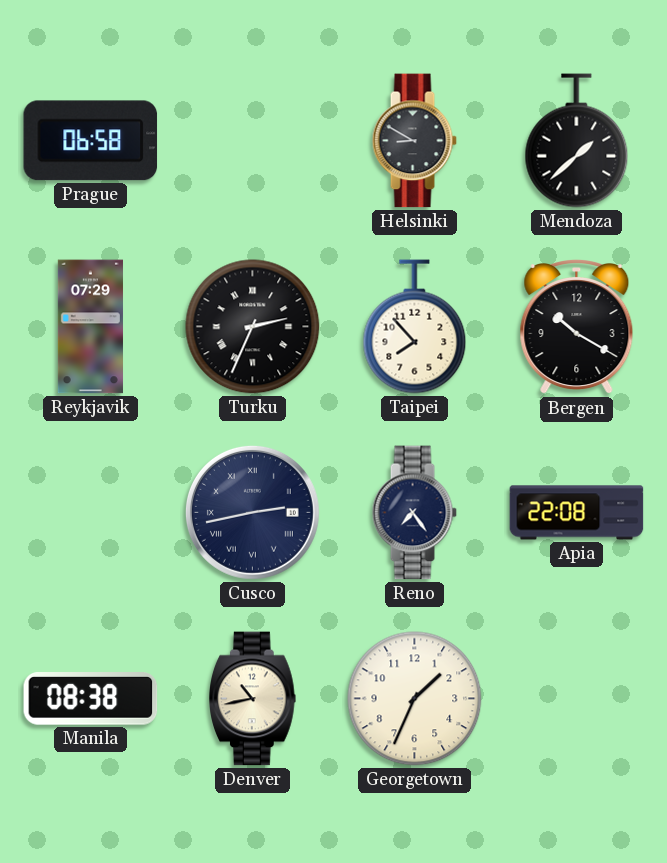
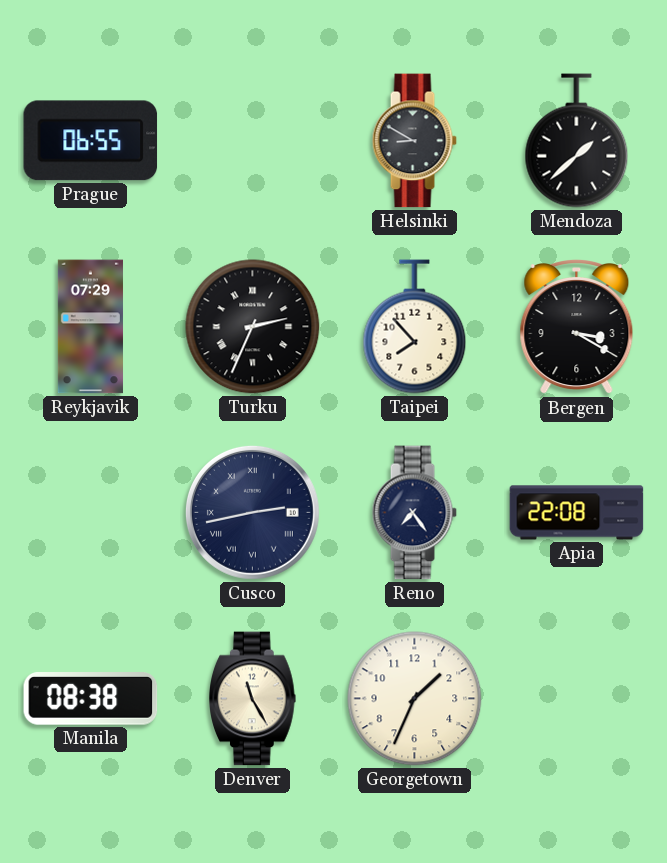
Prague: 06:58 -> 06:55 (91, 141)
Bergen: 10:20 -> 3:20 (577, 328)
Denver: 10:43 -> 11:25 (253, 699)
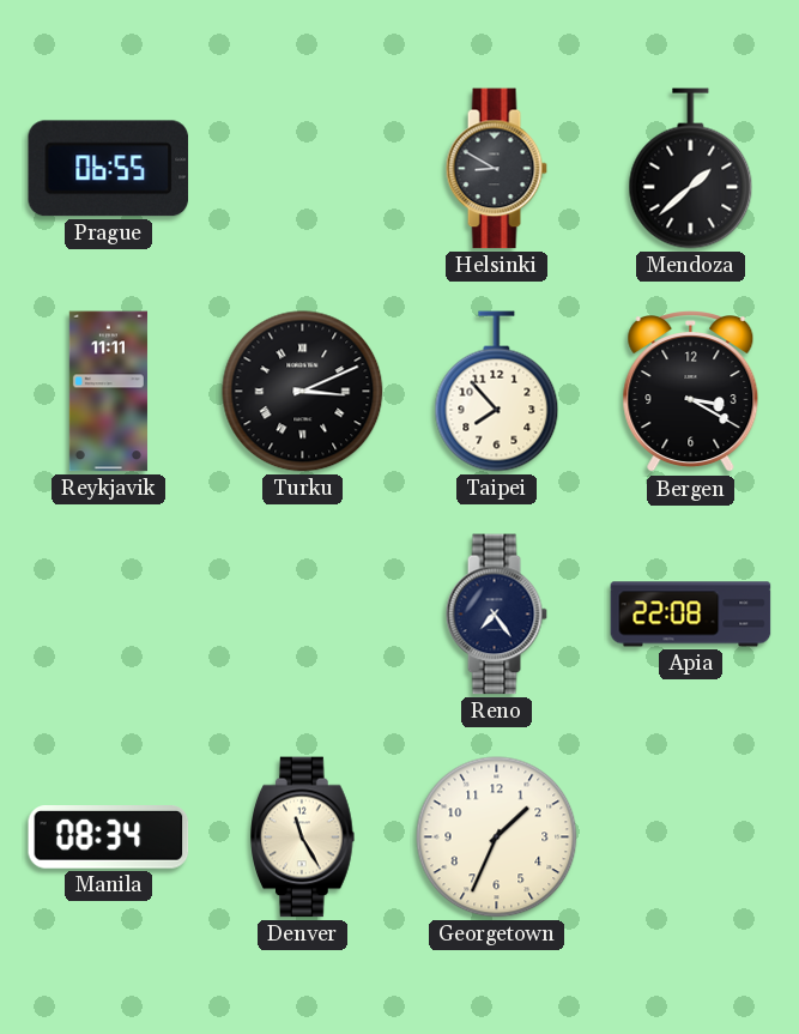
Reykjavik: 07:29 -> 11:11 (108, 392)
Turku: 2:34 -> 3:11 (303, 392)
Cusco: 2:43 -> none (252, 512)
Manila: 08:38 -> 08:34 (109, 838)
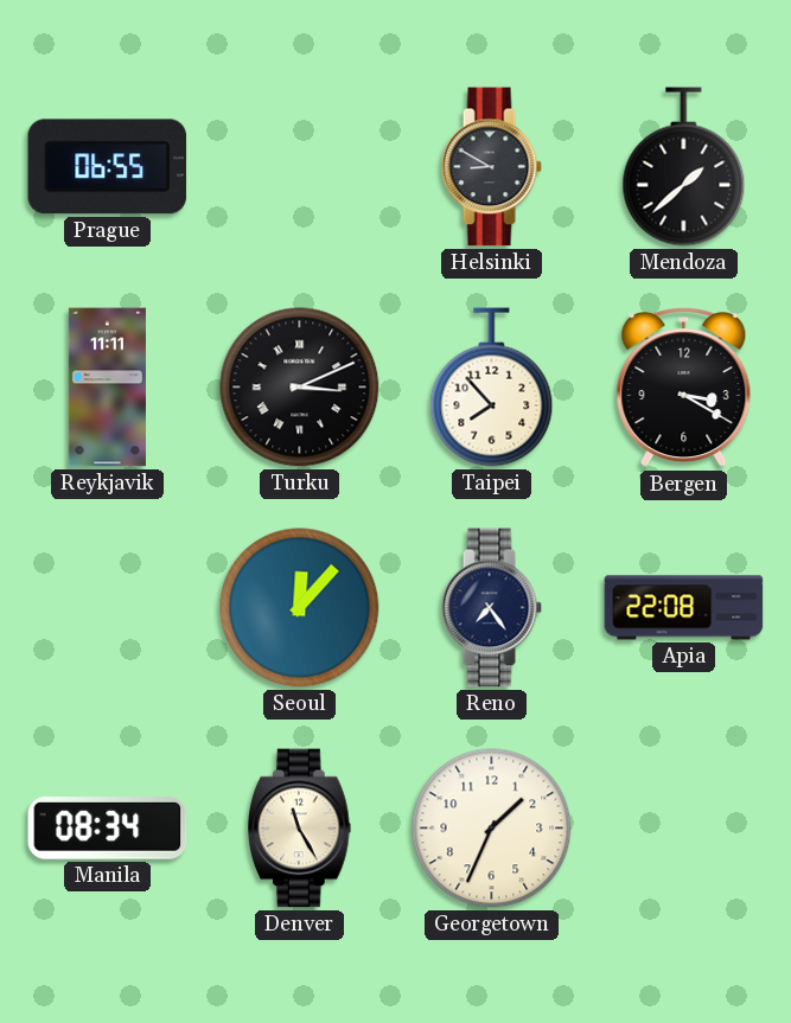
Seoul: none -> 12:07 (300, 608)
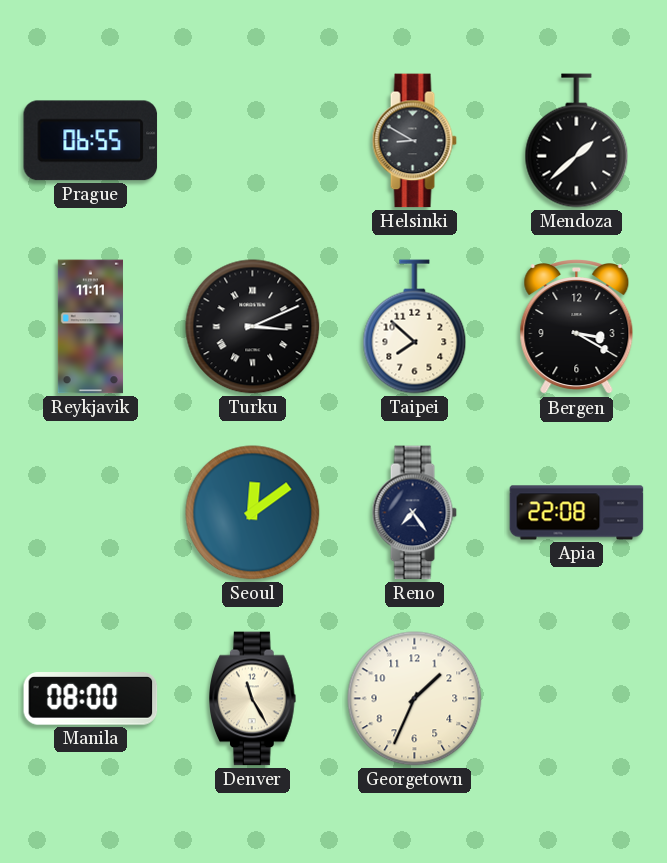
Taipei: 7:53 -> 7:52 (415, 327)
Seoul: 12:07 -> 12:09 (253, 513)
Manila: 08:34 -> 08:00 (91, 699)
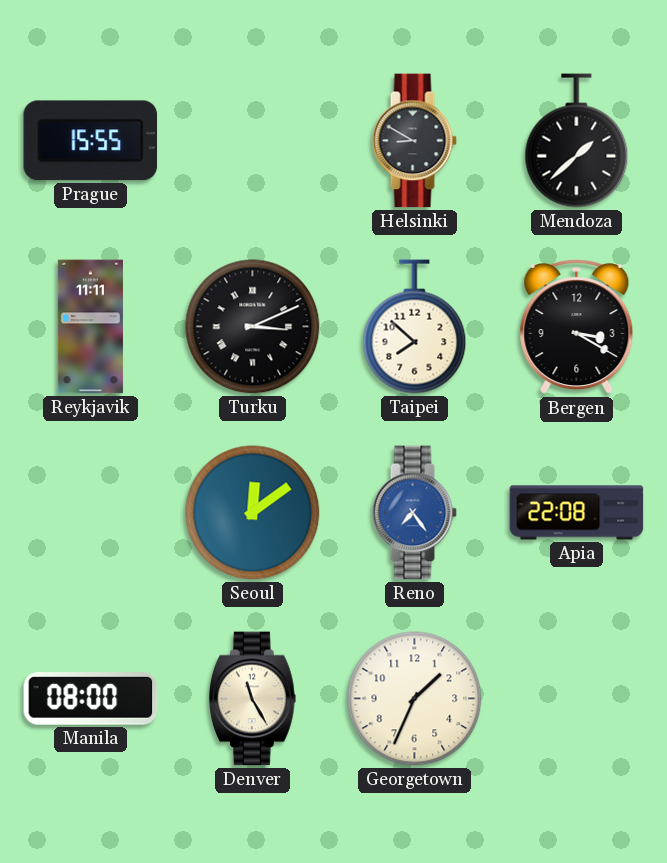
Prague: 06:55 -> 15:55 (91, 141)
Reno dial: navy -> blue (414, 513)
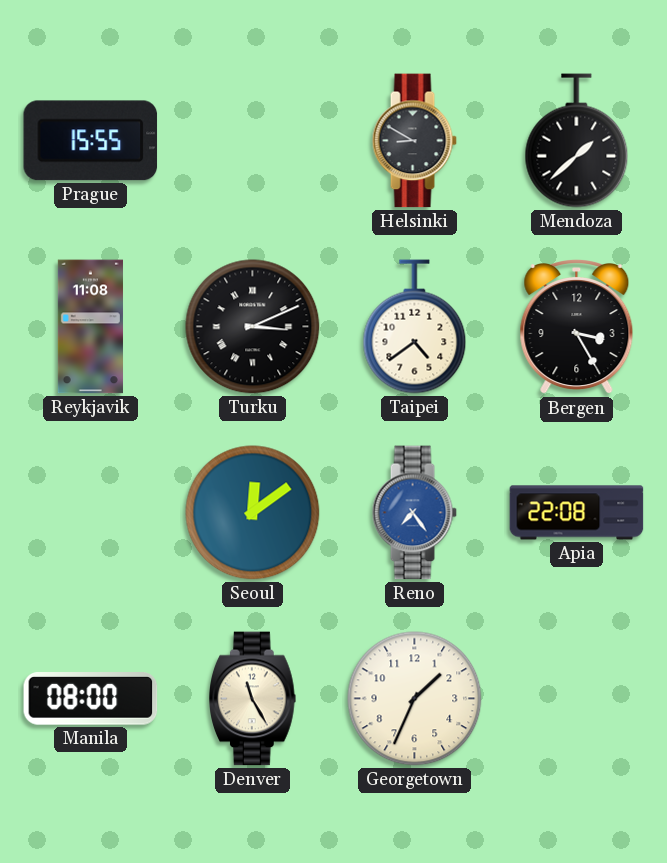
Reykjavik: 11:11 -> 11:08 (90, 327)
Taipei: 7:52 -> 4:39 (415, 327)
Bergen: 3:20 -> 3:25 (577, 328)
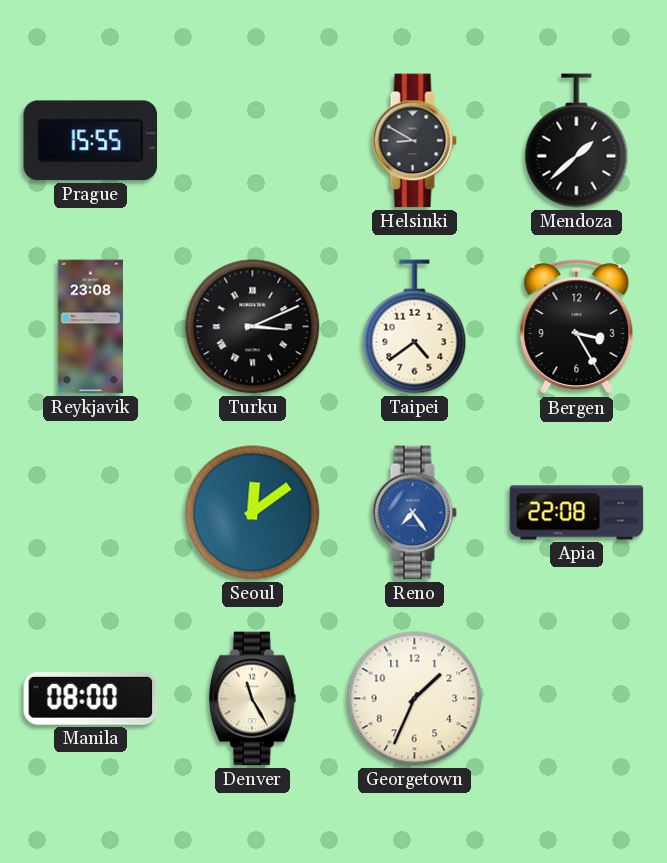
Reykjavik: 11:08 -> 23:08 (90, 327)
